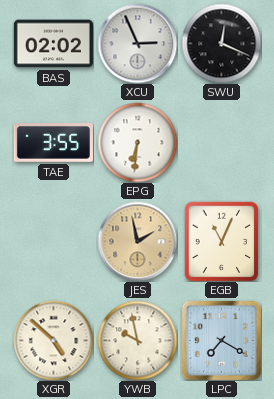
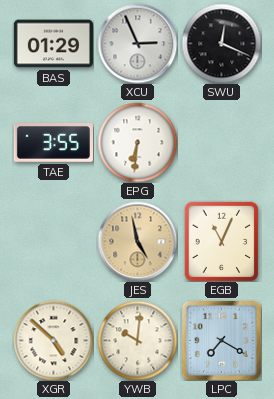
BAS: 02:02 -> 01:29 (53, 44)
JES: 1:58 -> 4:58 (137, 241)
YWB: 9:58 -> 10:01 (137, 340)
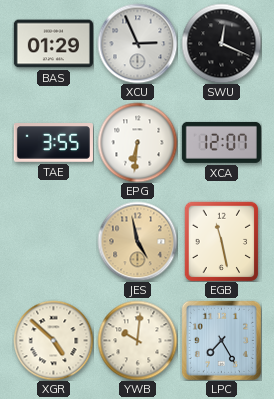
XCA: none -> 12:07 (221, 142)
EGB: 11:04 -> 11:28 (222, 241)
LPC: 7:20 -> 7:25 (221, 340)
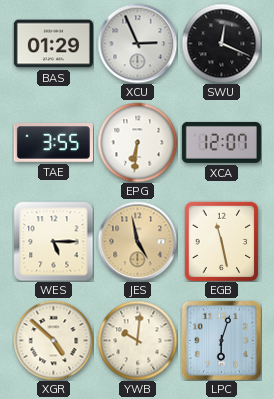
WES: none -> 5:15 (53, 241)
LPC: 7:25 -> 6:03 (221, 340)
